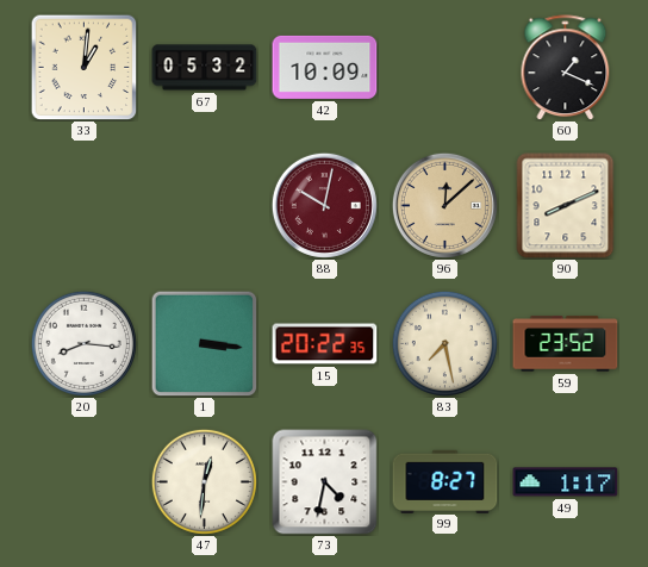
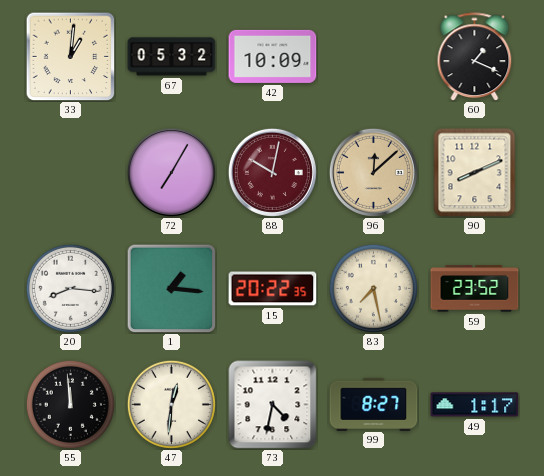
72: none -> 7:05 (171, 172)
1: 3:16 -> 1:16 (171, 288)
55: none -> 11:59 (70, 404)
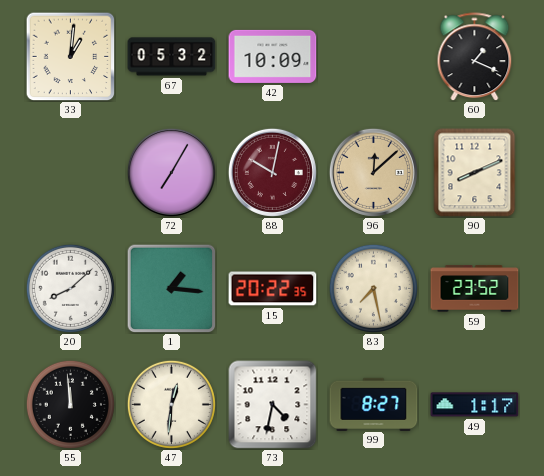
20: 8:16 -> 8:08 (70, 288)
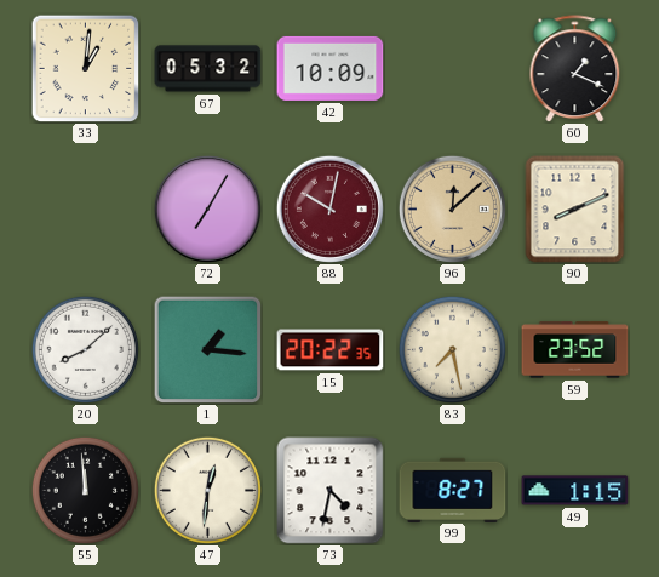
49: 1:17 -> 1:15 (575, 491)
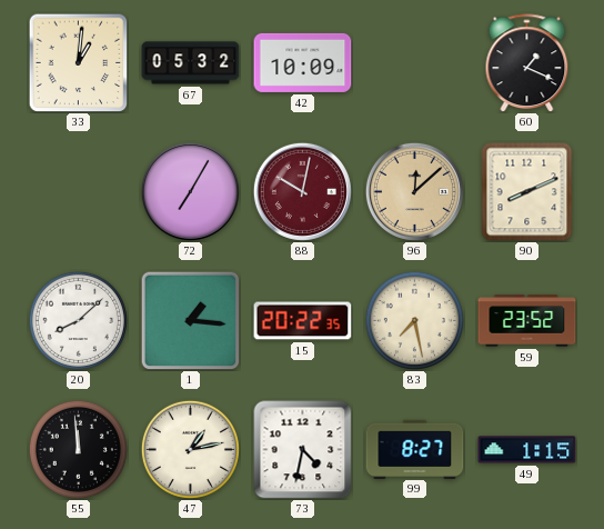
47: 12:31 -> 1:13 (190, 449)
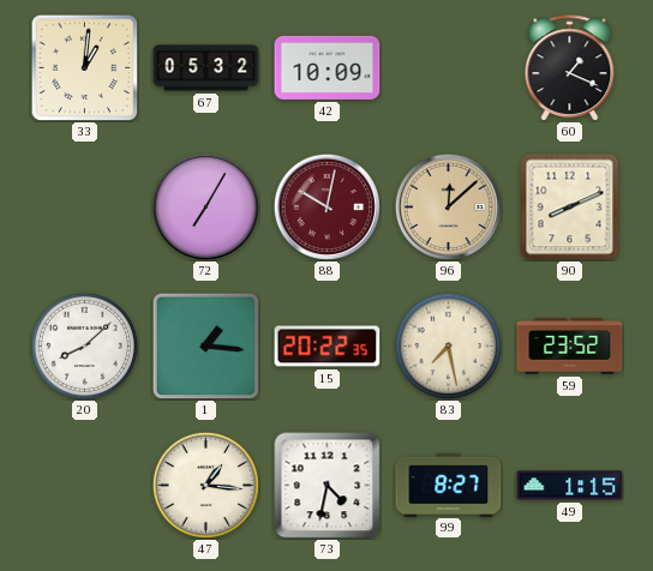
55: 11:59 -> none (78, 449)
47: 1:13 -> 1:16 (205, 485)
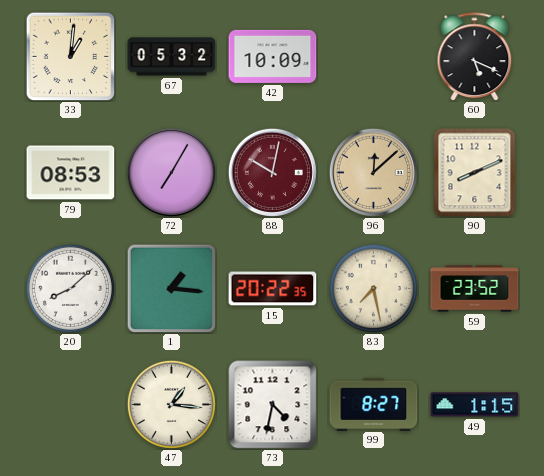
60: 1:19 -> 5:19 (475, 57)
79: none -> 08:53 (71, 173)
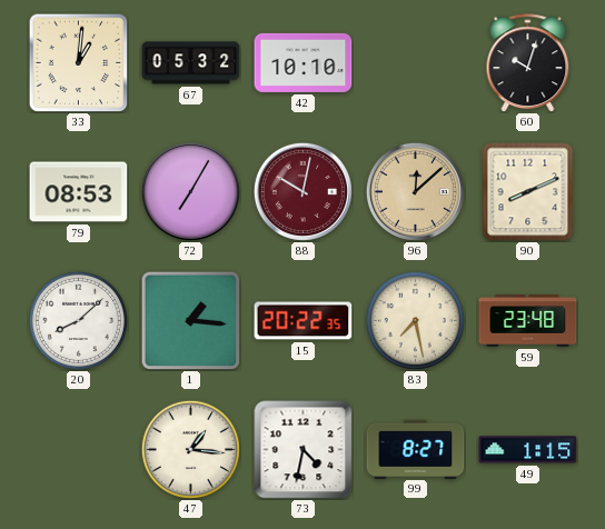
42: 10:09 -> 10:10 (304, 62)
60: 5:19 -> 10:03 (528, 63)
59: 23:52 -> 23:48 (528, 321)
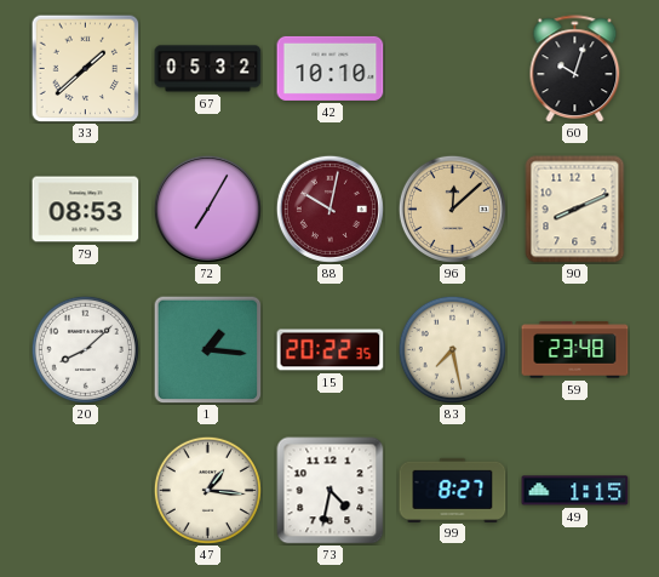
33: 1:01 -> 1:38 (85, 68)
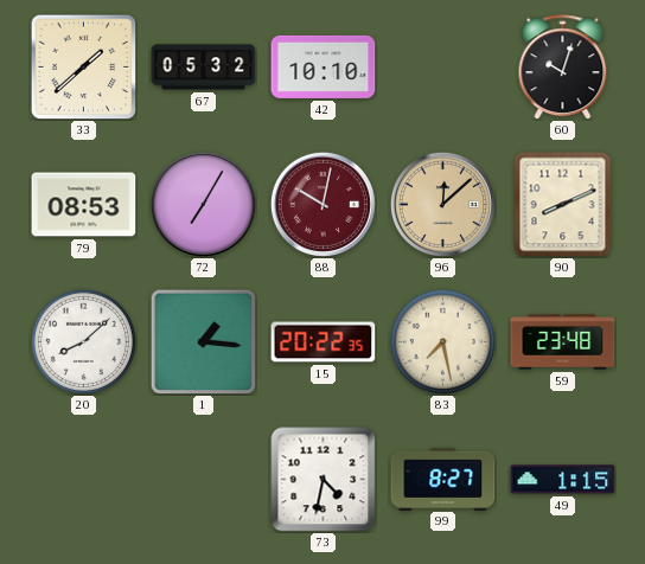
47: 1:16 -> none (207, 490)
